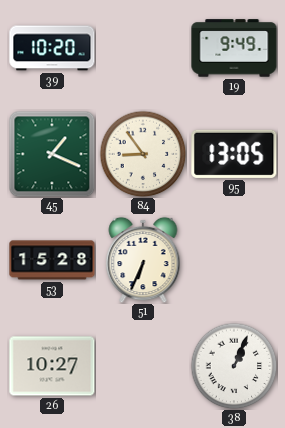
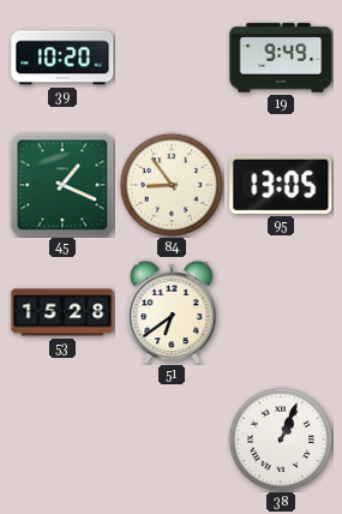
51: 6:34 -> 6:39 (172, 312)
26: 10:27 -> none (52, 366)
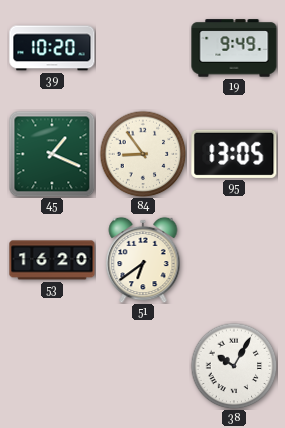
53: 15:28 -> 16:20 (52, 260)
38: 1:04 -> 10:05 (234, 366)
